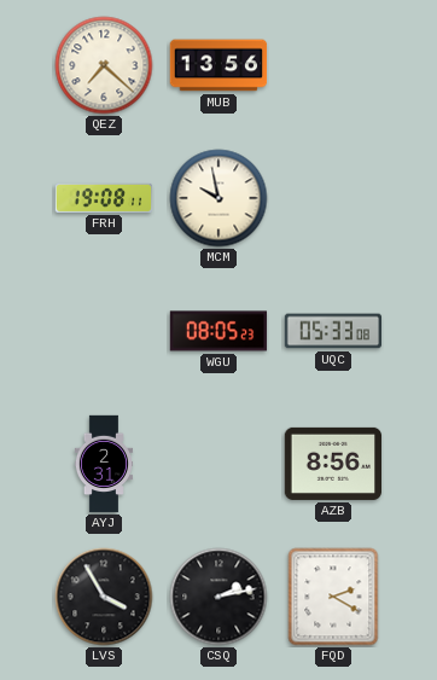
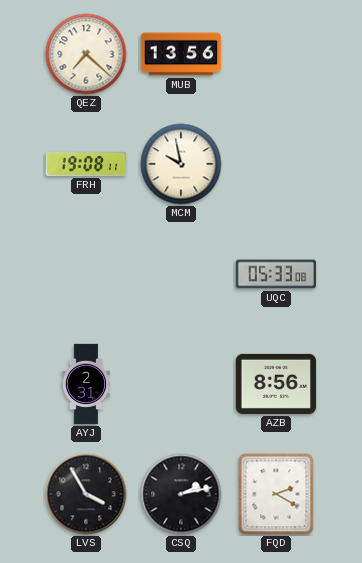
WGU: 08:05 -> none (218, 331)
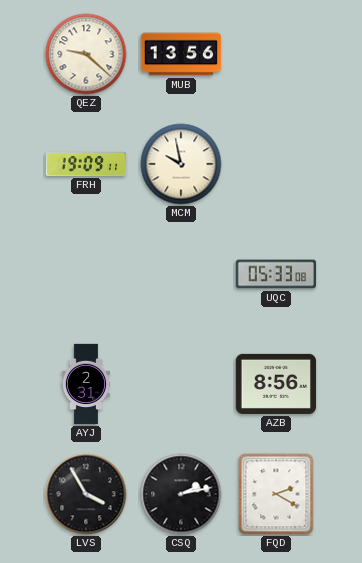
QEZ: 7:22 -> 9:22 (86, 54)
FRH: 19:08 -> 19:09 (86, 164)
